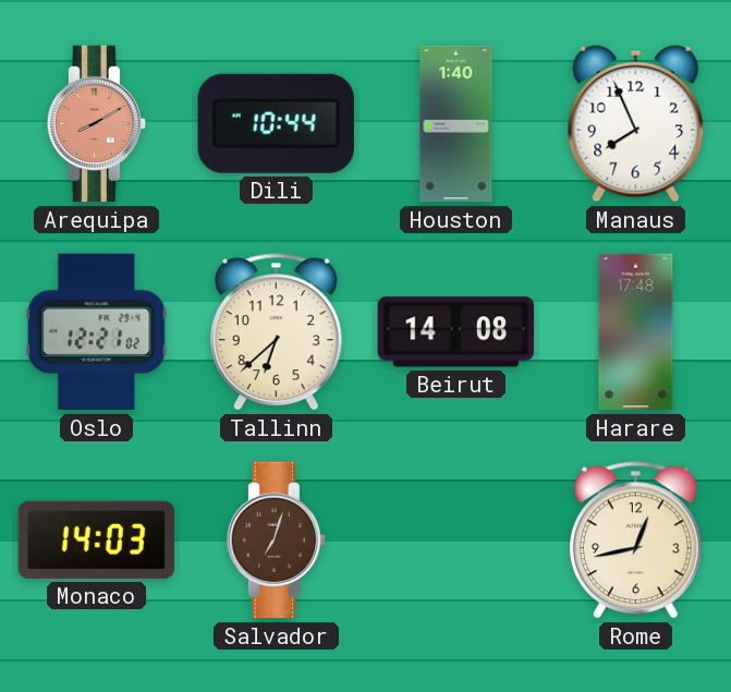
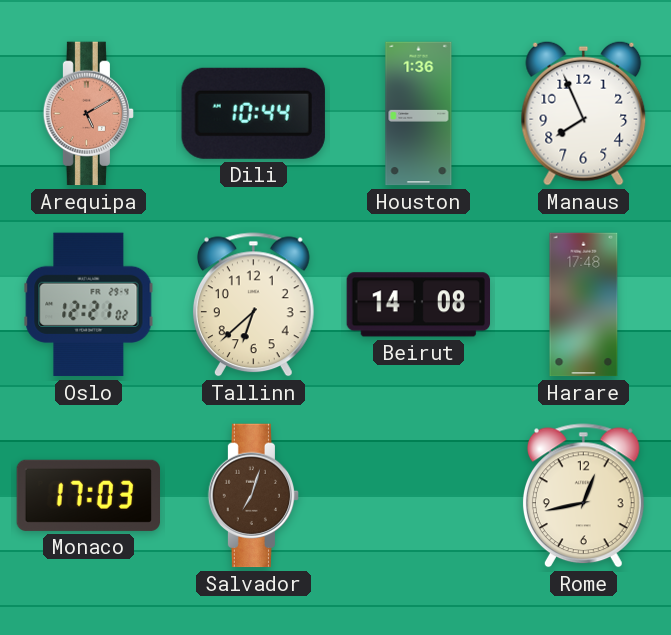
Arequipa: 8:10 -> 5:10 (89, 114)
Houston: 1:40 -> 1:36 (419, 114)
Monaco: 14:03 -> 17:03 (88, 495)
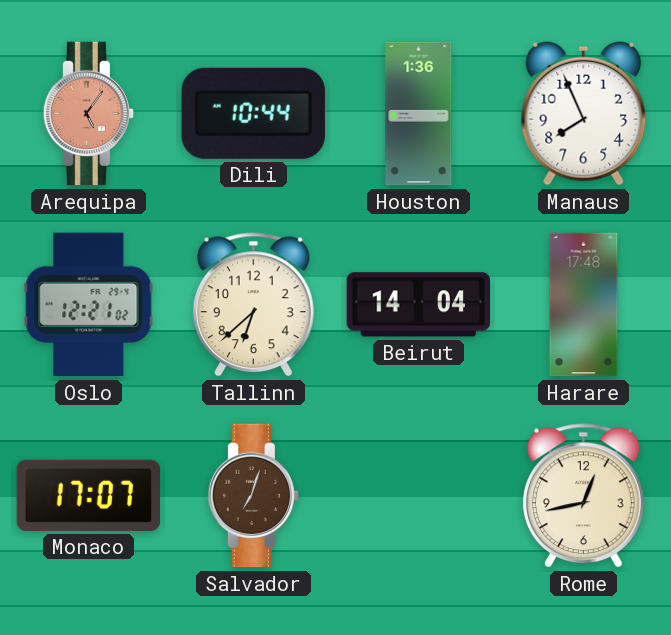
Arequipa: 5:10 -> 5:06 (89, 114)
Beirut: 14:08 -> 14:04 (418, 305)
Monaco: 17:03 -> 17:07 (88, 495)
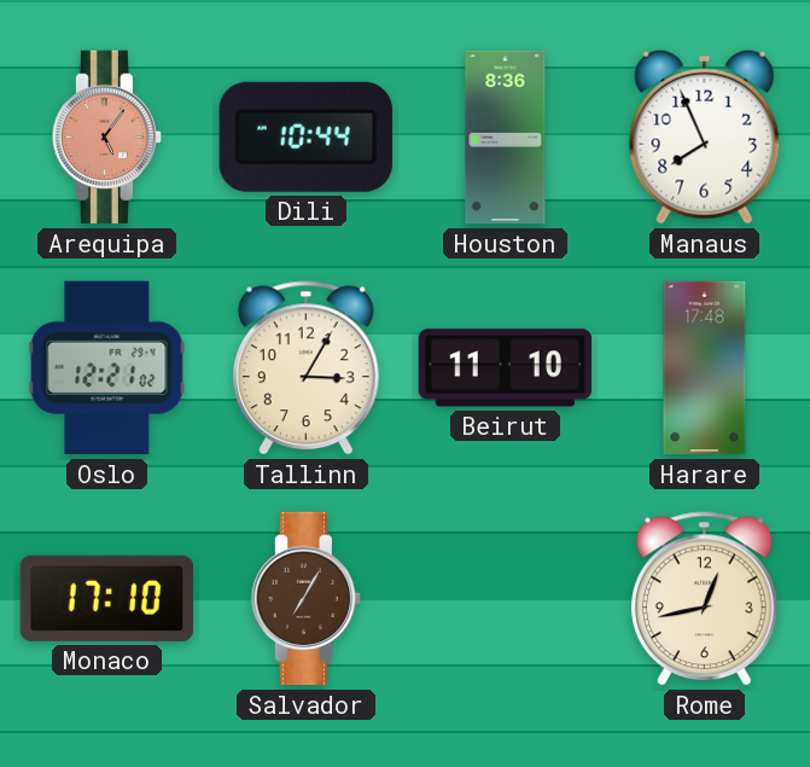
Houston: 1:36 -> 8:36 (506, 138)
Tallinn: 6:38 -> 3:05 (305, 368)
Beirut: 14:04 -> 11:10 (505, 368)
Monaco: 17:07 -> 17:10 (106, 598)
Salvador: 7:03 -> 7:05 (307, 599)
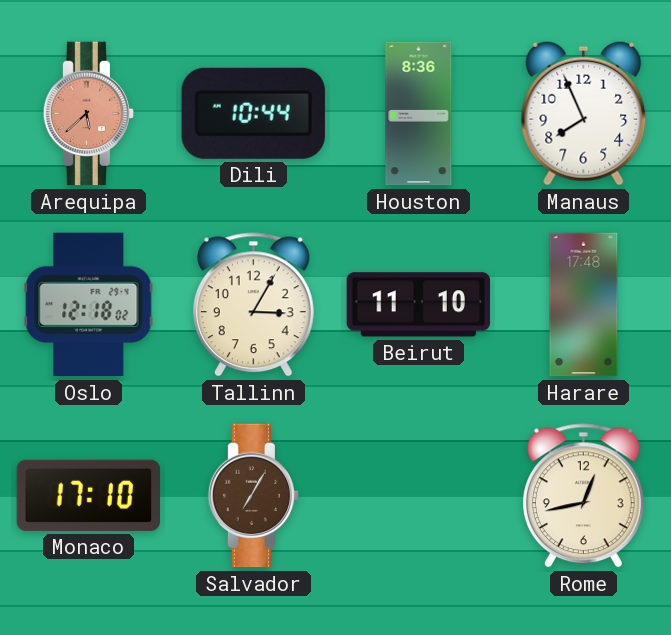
Arequipa: 5:06 -> 5:38 (89, 114)
Oslo: 12:21 -> 12:18 (89, 305)
